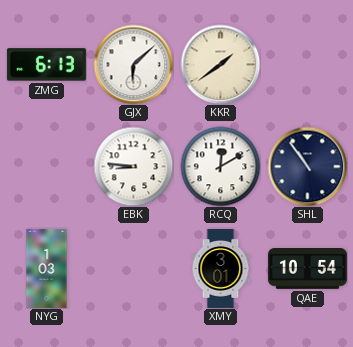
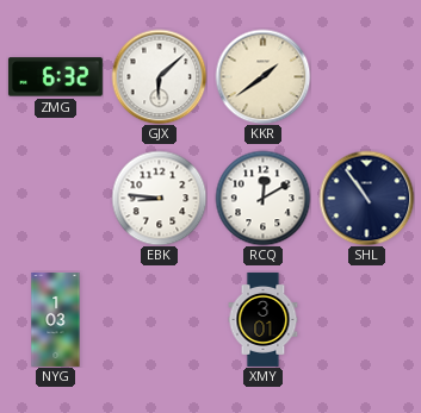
ZMG: 6:13 -> 6:32 (55, 77)
QAE: 10:54 -> none (307, 269)
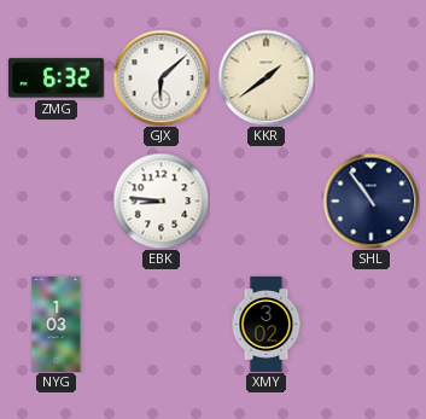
RCQ: 12:10 -> none (262, 198)
XMY: 3:01 -> 3:02 (267, 324)
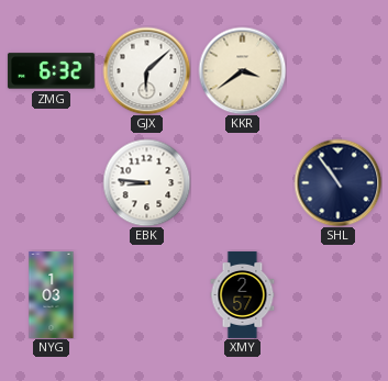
KKR: 1:39 -> 3:39 (242, 70)
XMY: 3:02 -> 2:57 (243, 294)
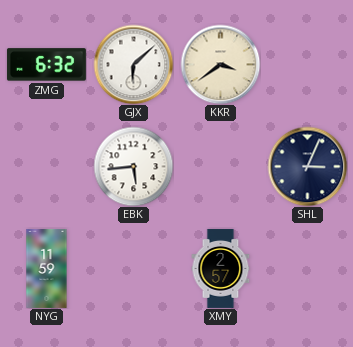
EBK: 8:46 -> 5:44 (133, 166)
SHL: 10:54 -> 3:04 (307, 166)
NYG: 1:03 -> 11:59 (47, 268)
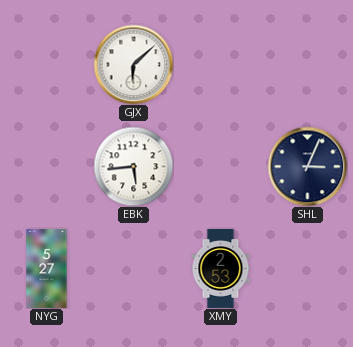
ZMG: 6:32 -> none (46, 65)
KKR: 3:39 -> none (220, 64)
NYG: 11:59 -> 5:27 (47, 268)
XMY: 2:57 -> 2:53 (221, 268)
